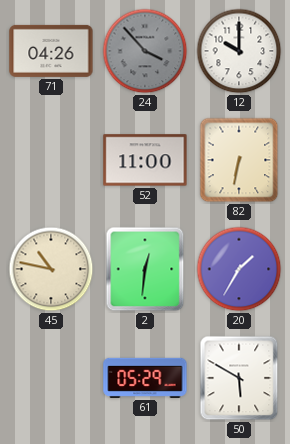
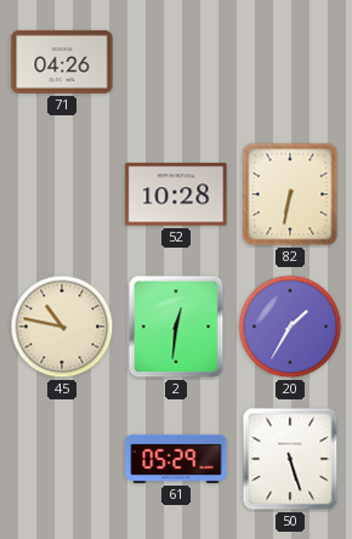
24: 3:53 -> none (145, 51)
12: 10:00 -> none (239, 51)
52: 11:00 -> 10:28 (176, 194)
50: 5:50 -> 5:27 (290, 459)
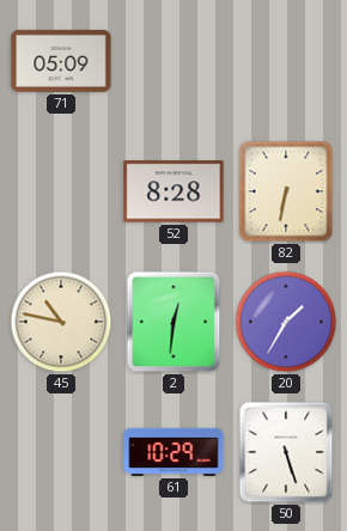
71: 04:26 -> 05:09 (61, 61)
52: 10:28 -> 8:28 (173, 191)
61: 05:29 -> 10:29 (173, 452)
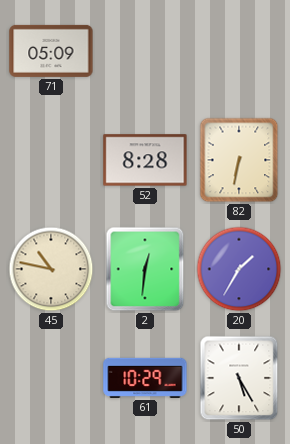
50: 5:27 -> 5:25 (239, 378)
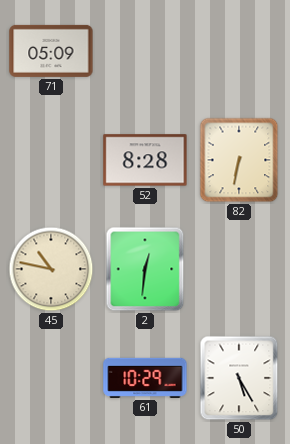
20: 1:35 -> none (239, 269)
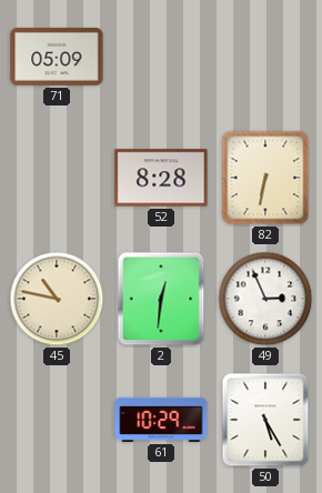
49: none -> 2:56 (265, 299)
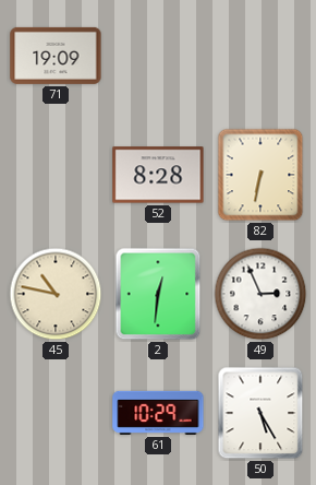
71: 05:09 -> 19:09 (56, 56)
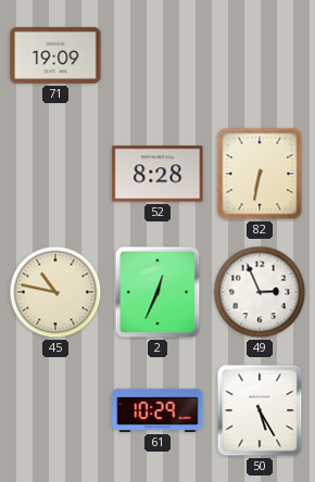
2: 12:31 -> 12:34 (157, 292)
